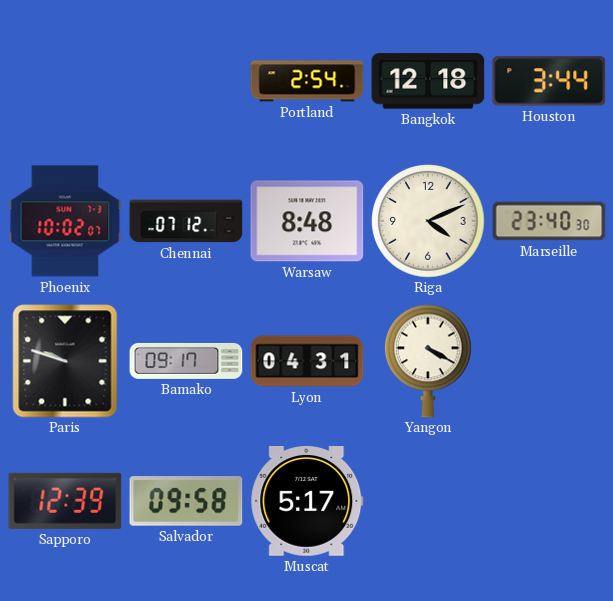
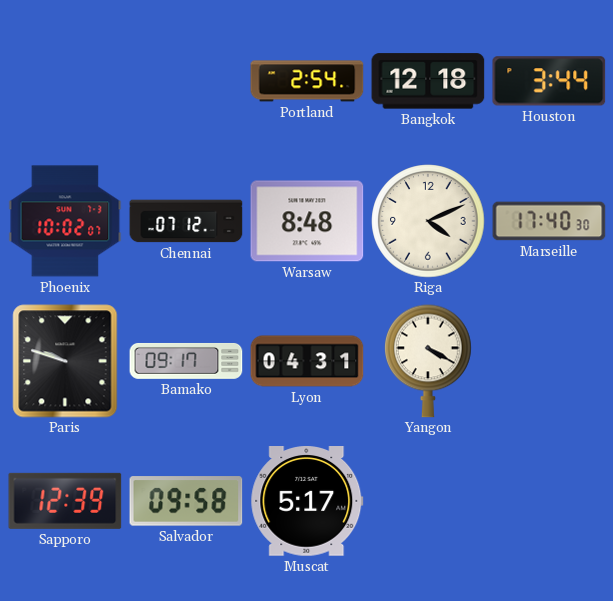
Marseille: 23:40 -> 17:40 (549, 221)
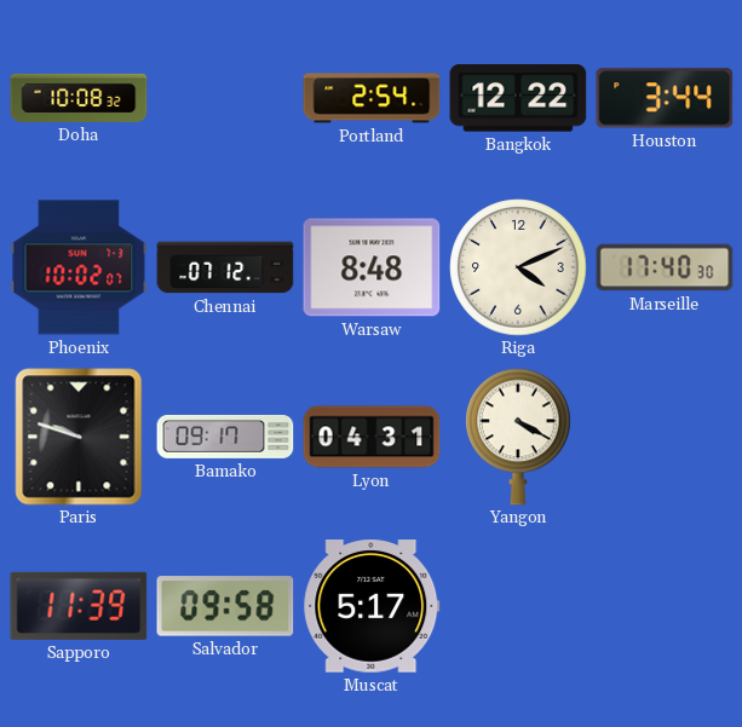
Doha: none -> 10:08 (79, 98)
Bangkok: 12:18 -> 12:22 (518, 98)
Sapporo: 12:39 -> 11:39 (79, 606)
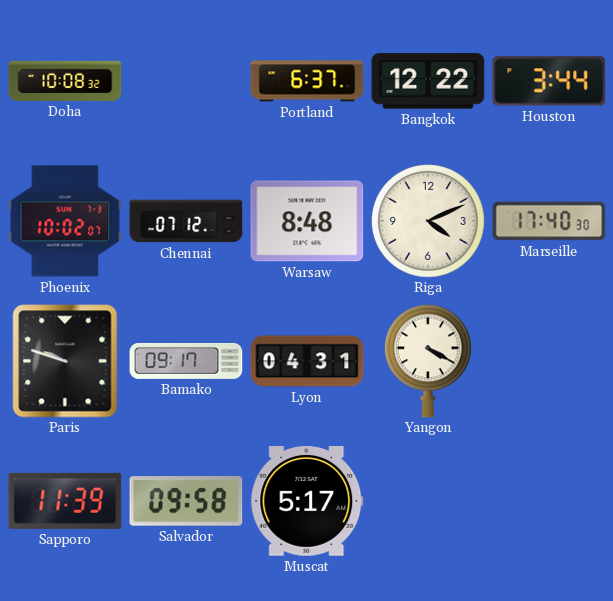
Portland: 2:54 -> 6:37 (307, 81)
